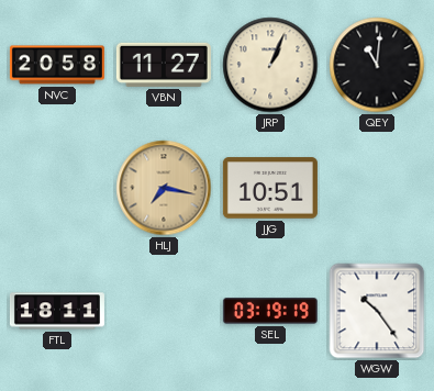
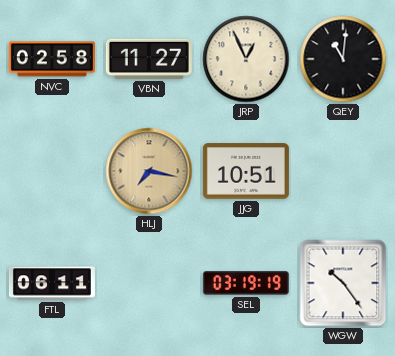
NVC: 20:58 -> 02:58 (52, 59)
JRP: 1:04 -> 12:56 (246, 59)
FTL: 18:11 -> 06:11 (52, 283)
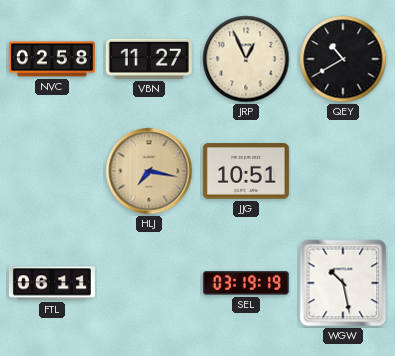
QEY: 11:01 -> 10:40 (343, 59)
WGW: 10:24 -> 10:28 (343, 283)
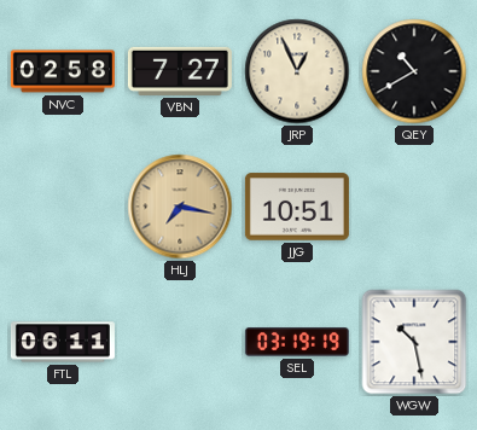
VBN: 11:27 -> 7:27 (180, 71)
